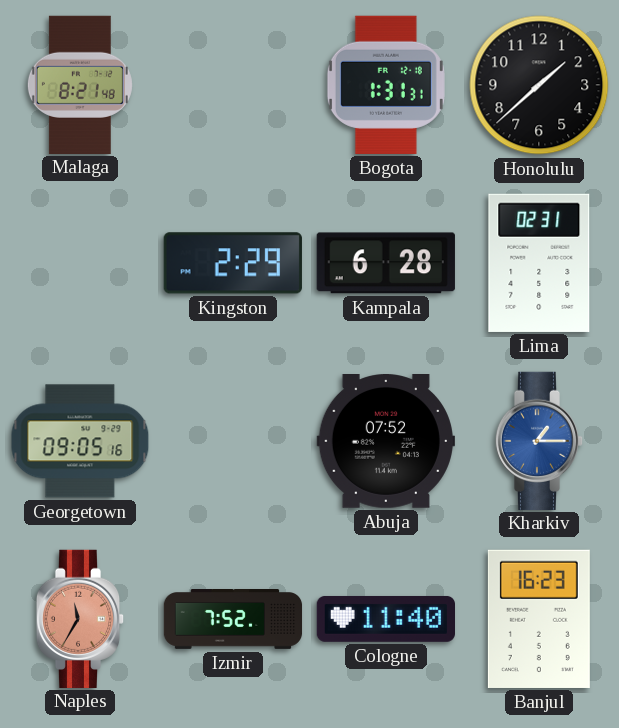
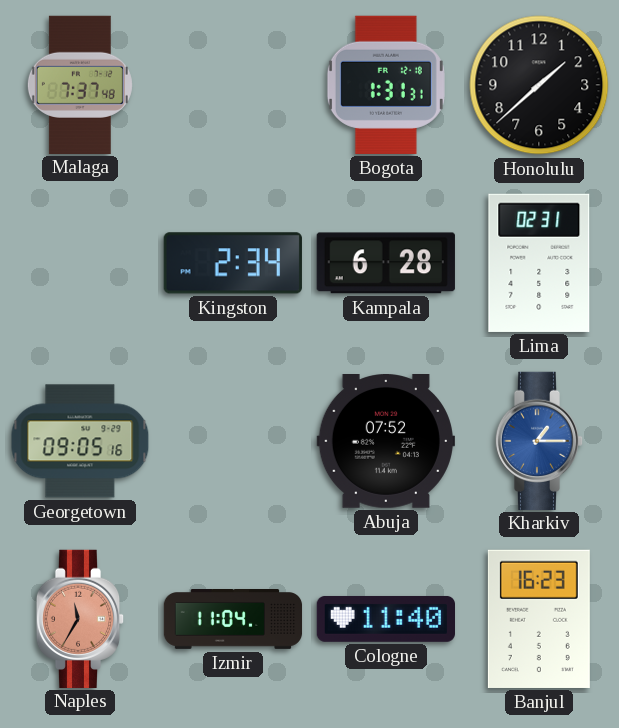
Malaga: 8:21 -> 7:37 (80, 84)
Kingston: 2:29 -> 2:34 (233, 263)
Izmir: 7:52 -> 11:04 (233, 620)
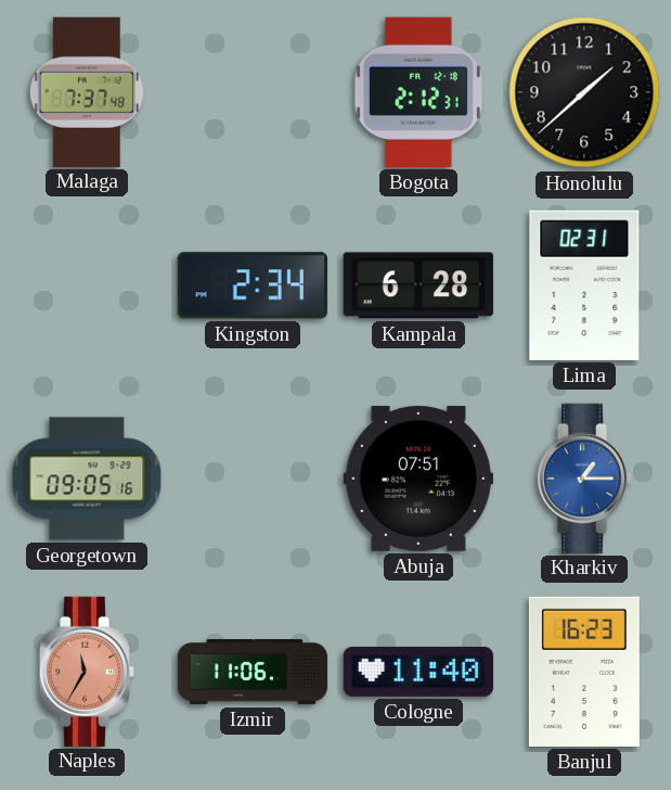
Bogota: 1:31 -> 2:12 (418, 92)
Abuja: 07:52 -> 07:51 (417, 480)
Izmir: 11:04 -> 11:06 (253, 673)
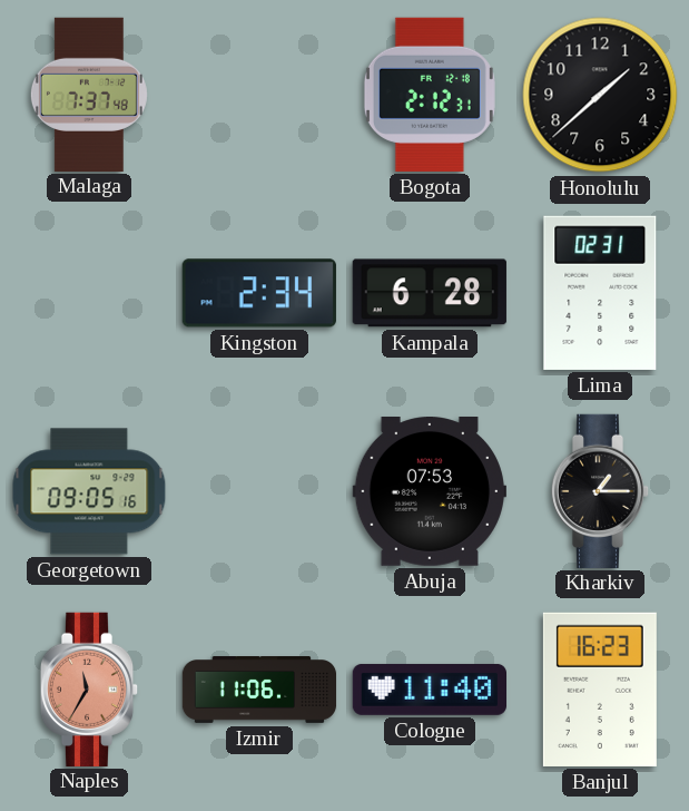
Abuja: 07:51 -> 07:53 (429, 492)
Kharkiv dial: blue -> black (600, 490)
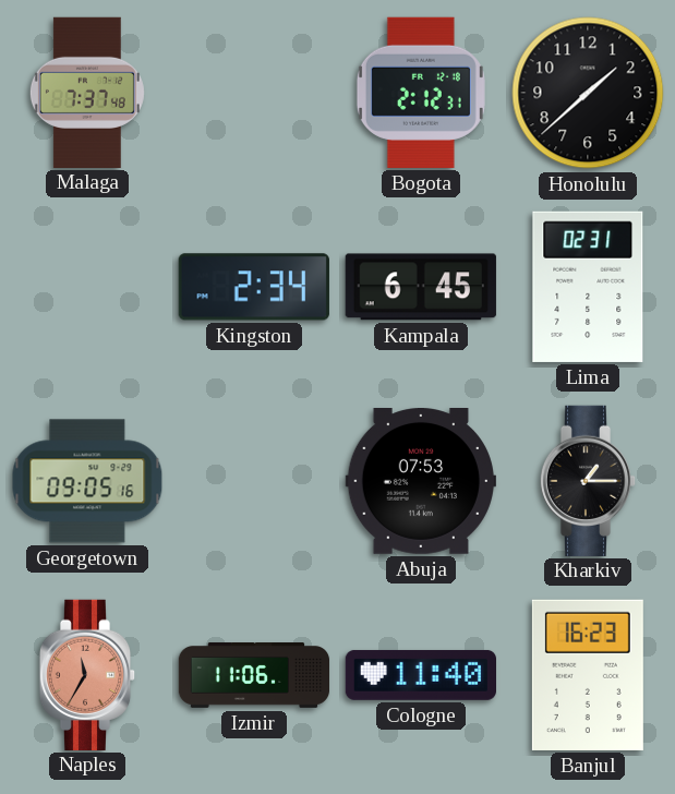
Kampala: 6:28 -> 6:45 (421, 287)
